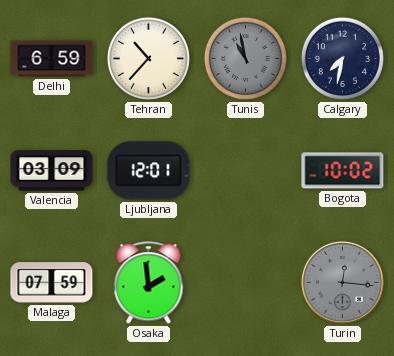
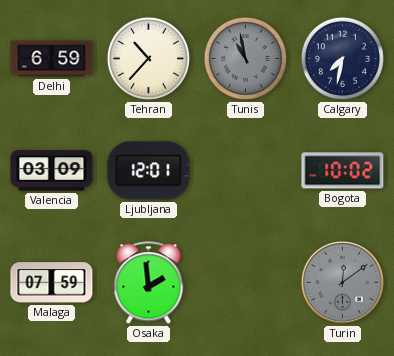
Turin: 12:16 -> 12:09 (342, 282)
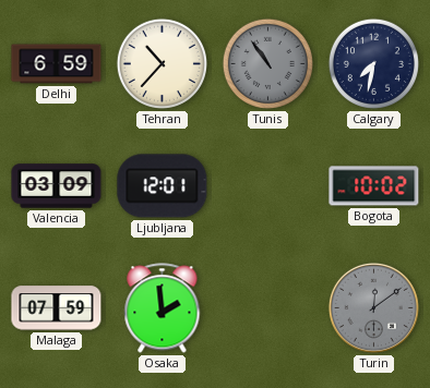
Tunis: 10:58 -> 10:54 (267, 63)
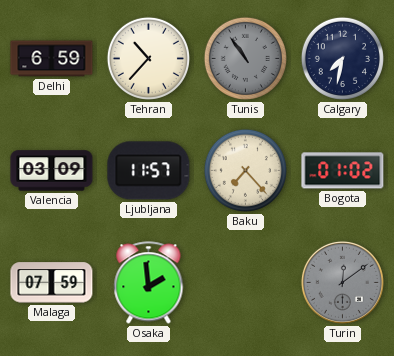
Ljubljana: 12:01 -> 11:57 (149, 171)
Baku: none -> 7:23 (245, 170)
Bogota: 10:02 -> 01:02 (343, 171)
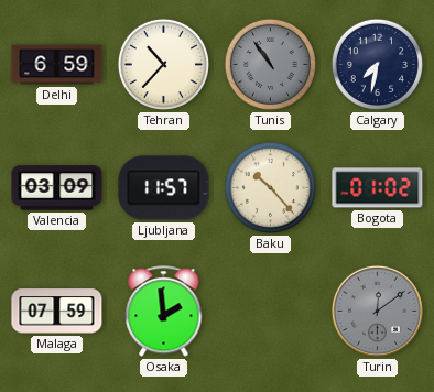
Baku: 7:23 -> 10:23 (270, 187)
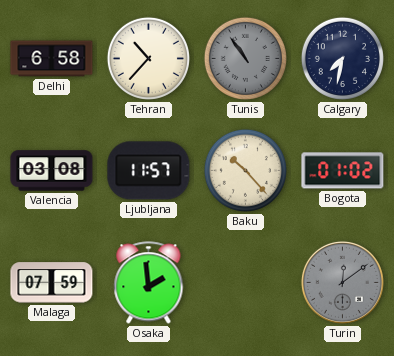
Delhi: 6:59 -> 6:58 (52, 59)
Valencia: 03:09 -> 03:08 (52, 171)
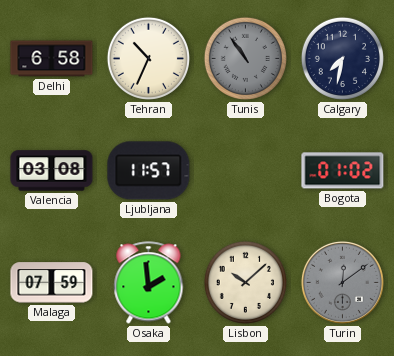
Tehran: 10:37 -> 10:34 (148, 58)
Baku: 10:23 -> none (245, 170)
Lisbon: none -> 10:08 (245, 282)
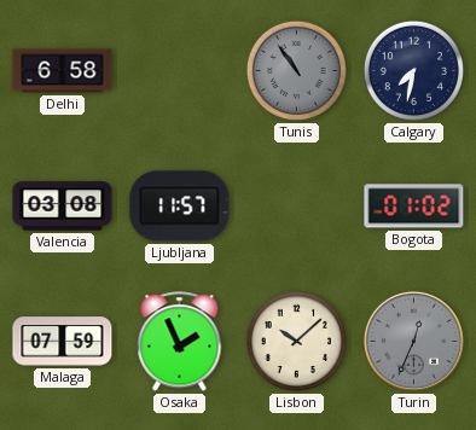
Tehran: 10:34 -> none (148, 58)
Osaka: 1:59 -> 1:56 (180, 342)
Turin: 12:09 -> 12:34 (413, 341)
